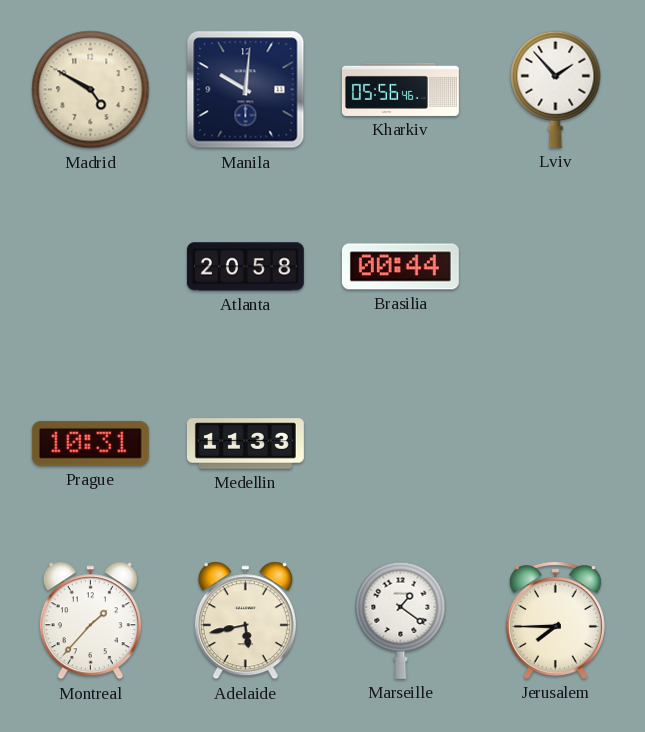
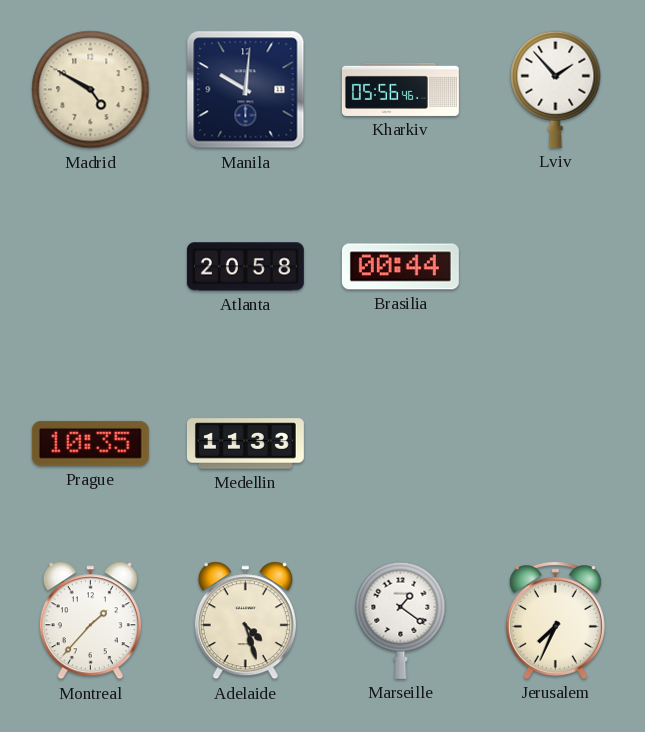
Prague: 10:31 -> 10:35 (90, 443)
Adelaide: 5:43 -> 4:27 (245, 621)
Jerusalem: 7:45 -> 7:34 (555, 621)
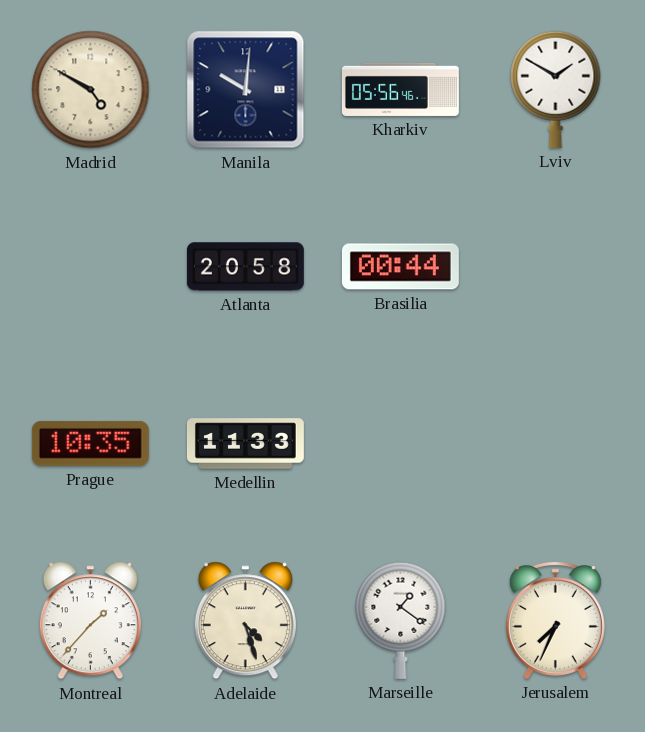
Lviv: 1:53 -> 1:50 (556, 89)
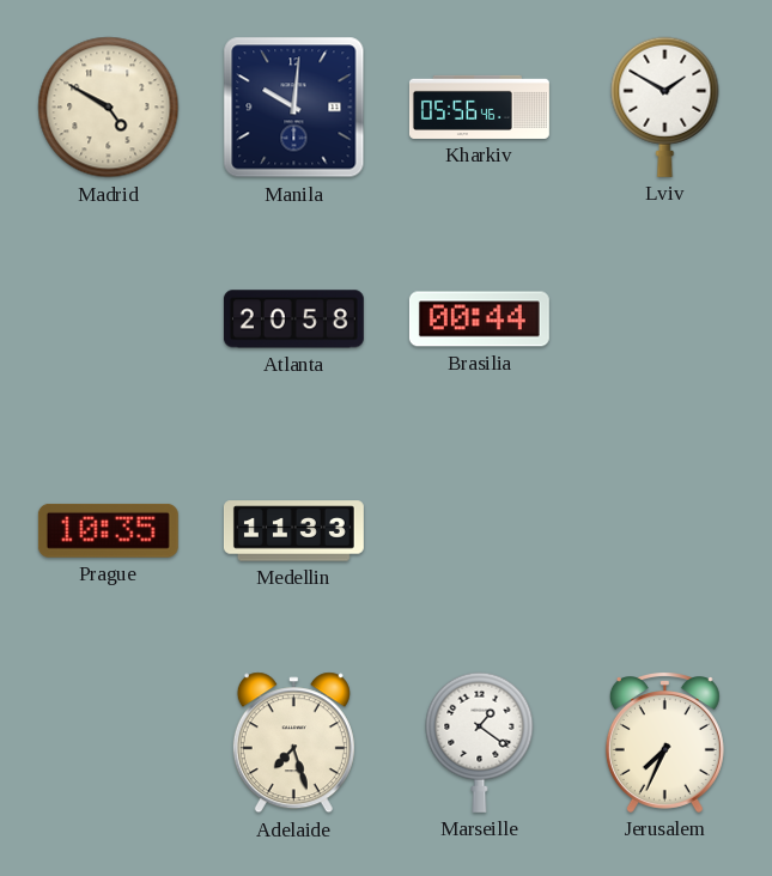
Montreal: 1:37 -> none (90, 621)
Adelaide: 4:27 -> 7:27 (293, 743)
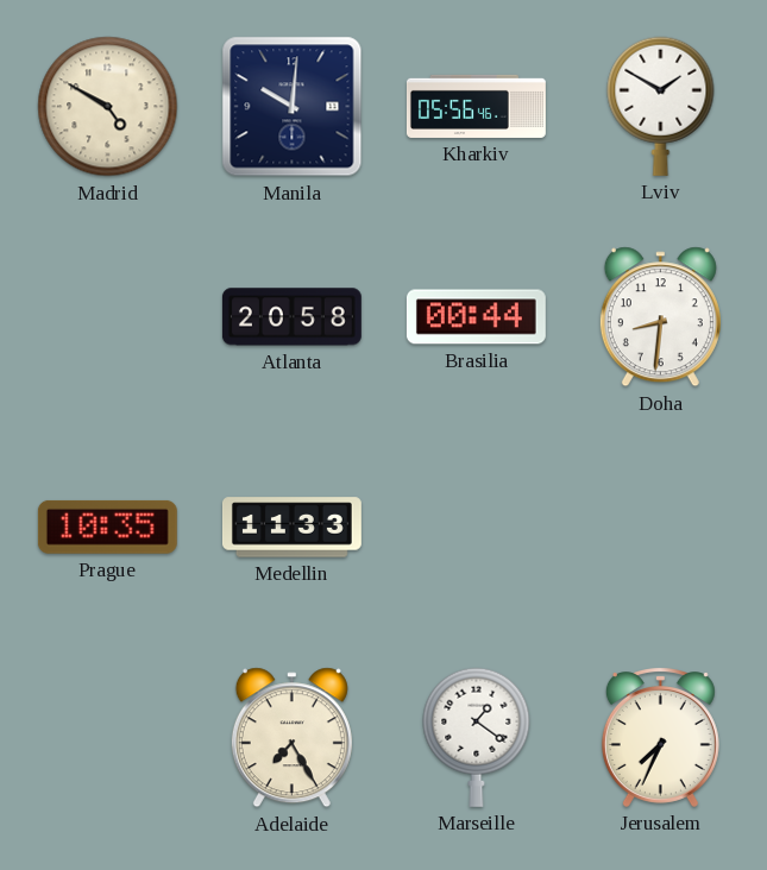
Doha: none -> 8:31 (660, 317)
Adelaide: 7:27 -> 7:25 (291, 738)
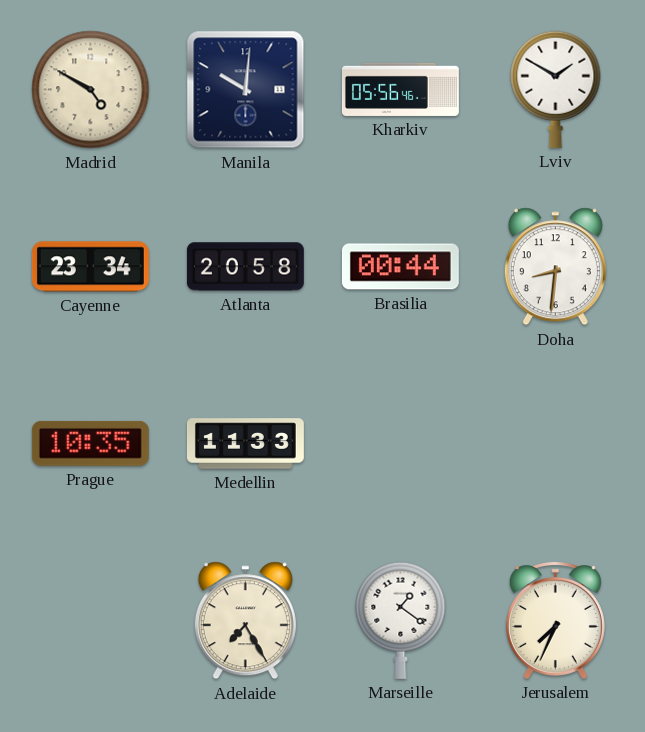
Cayenne: none -> 23:34 (90, 267)
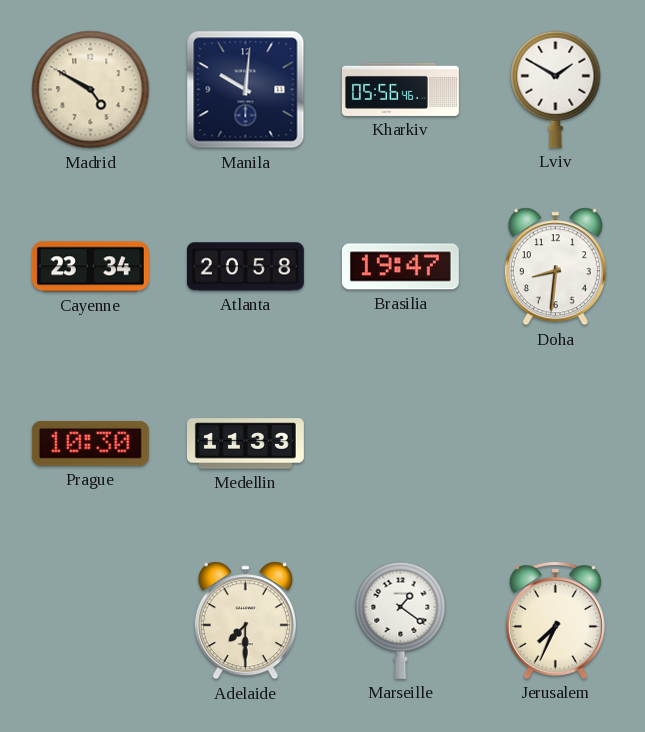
Brasilia: 00:44 -> 19:47 (400, 267)
Prague: 10:35 -> 10:30 (90, 443)
Adelaide: 7:25 -> 7:30 (245, 621)
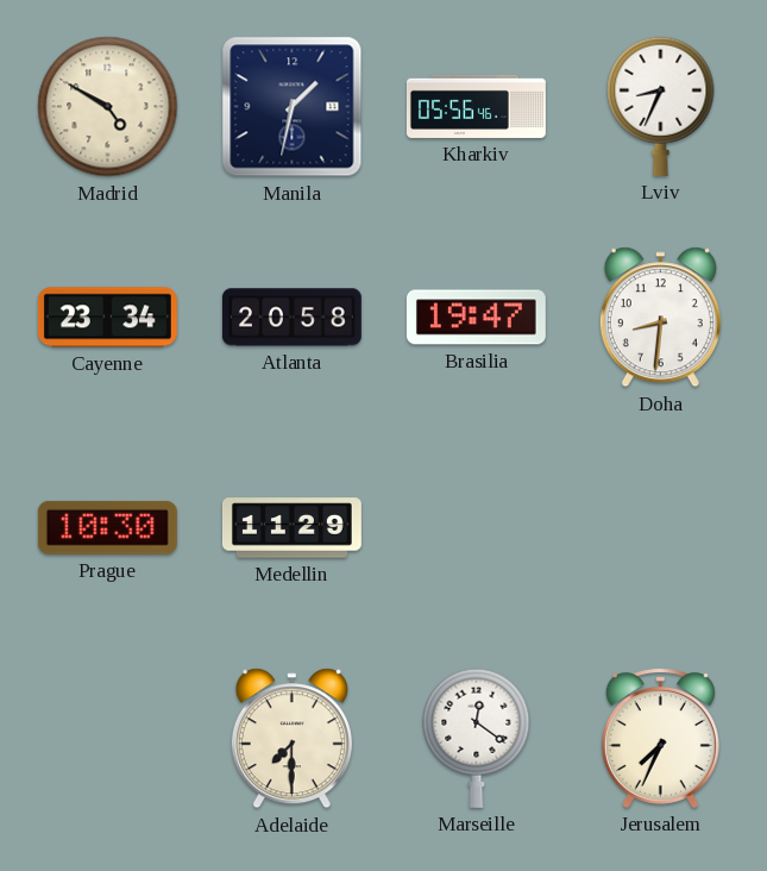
Manila: 10:01 -> 1:32 (293, 107)
Lviv: 1:50 -> 8:34 (661, 106)
Medellin: 11:33 -> 11:29 (291, 528)
Marseille: 1:21 -> 12:21 (477, 738)
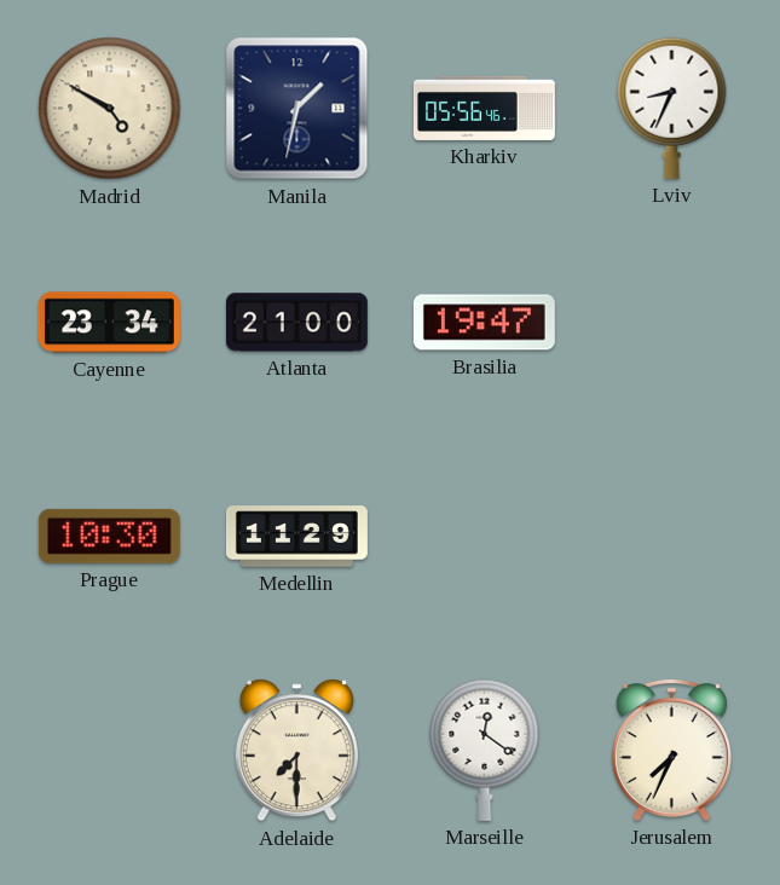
Atlanta: 20:58 -> 21:00 (296, 323)
Doha: 8:31 -> none (660, 318)
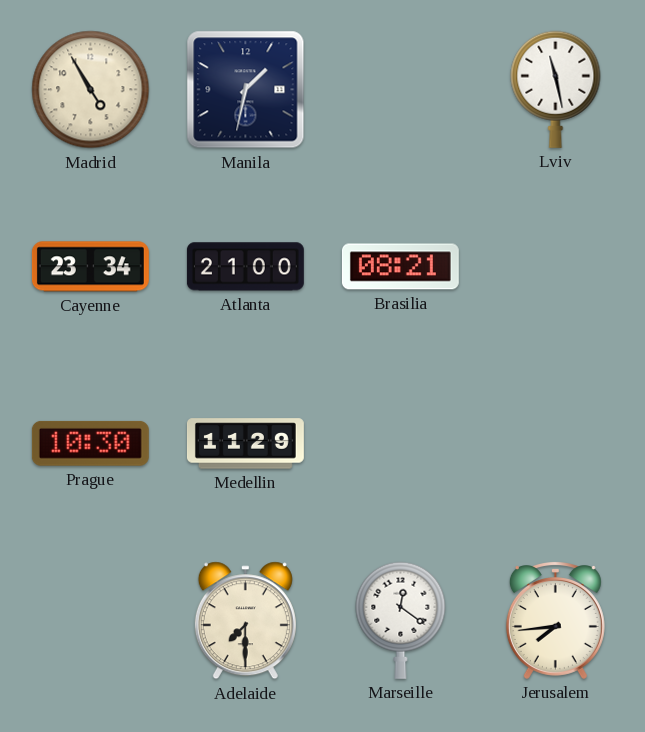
Madrid: 4:50 -> 4:55 (91, 90)
Kharkiv: 05:56 -> none (484, 108)
Lviv: 8:34 -> 11:28 (556, 89)
Brasilia: 19:47 -> 08:21 (400, 267)
Jerusalem: 7:34 -> 7:44 (555, 621)
